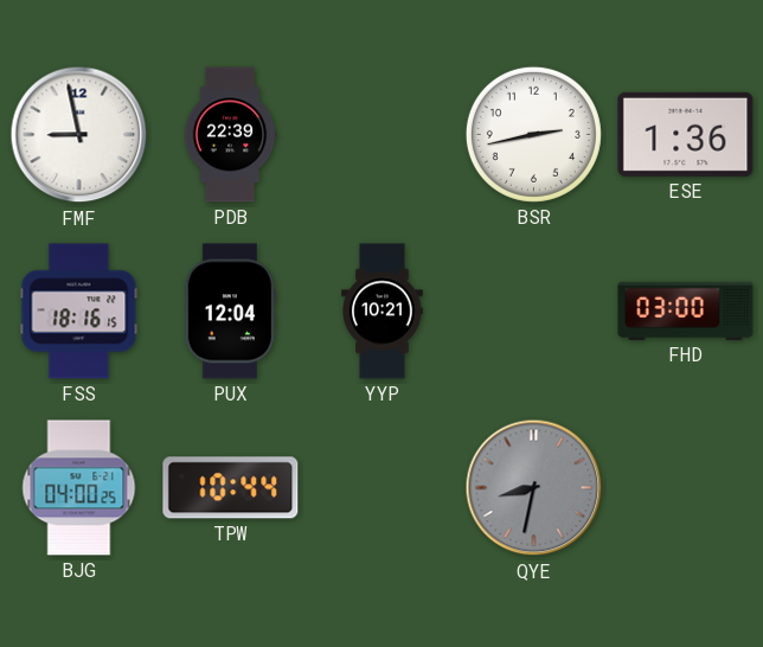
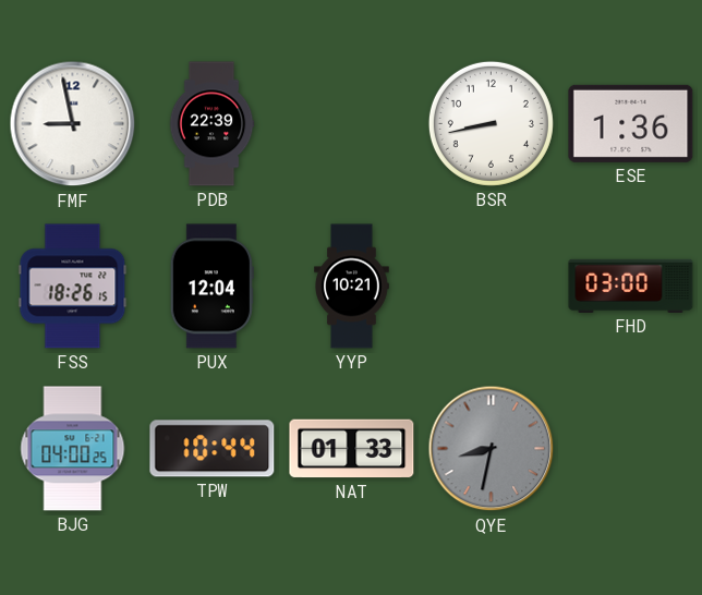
BSR: 2:43 -> 8:43 (491, 123)
FSS: 18:16 -> 18:26 (73, 287)
NAT: none -> 01:33 (352, 449)
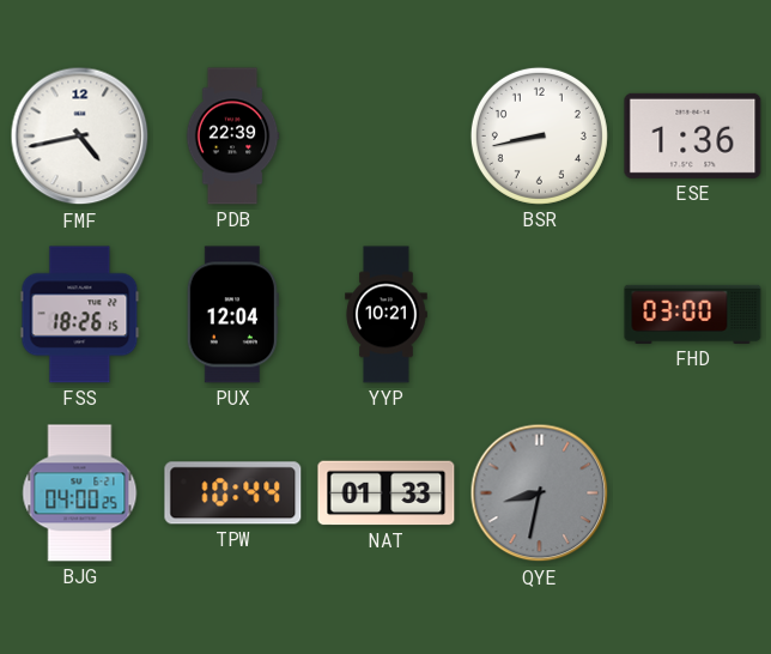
FMF: 8:58 -> 4:43 (80, 137)
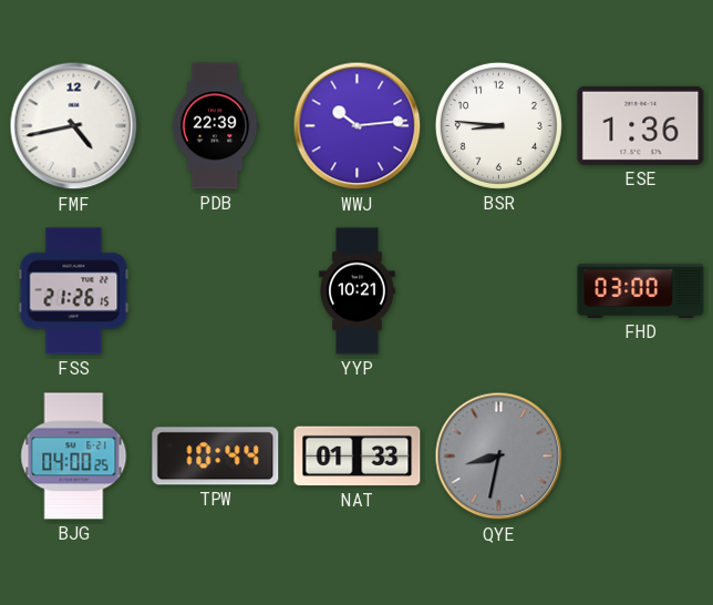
WWJ: none -> 10:14 (358, 126)
BSR: 8:43 -> 8:46 (498, 125)
FSS: 18:26 -> 21:26 (74, 291)
PUX: 12:04 -> none (232, 315)
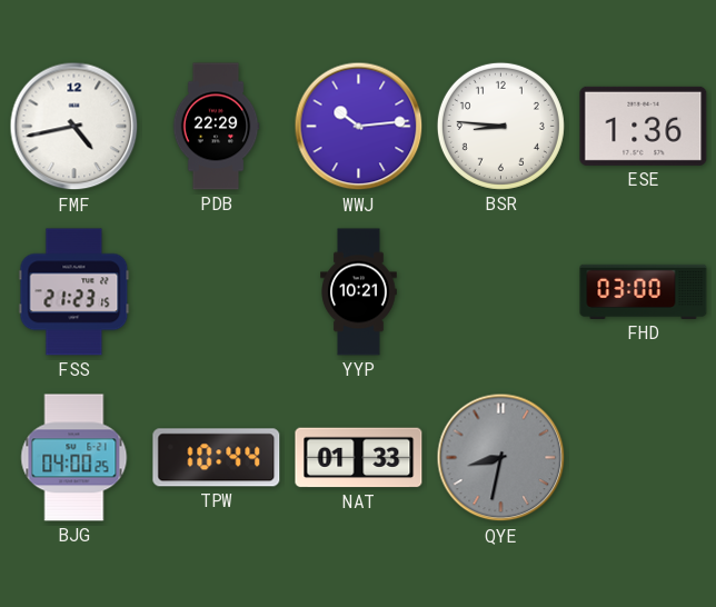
PDB: 22:39 -> 22:29 (216, 127)
FSS: 21:26 -> 21:23 (74, 292)
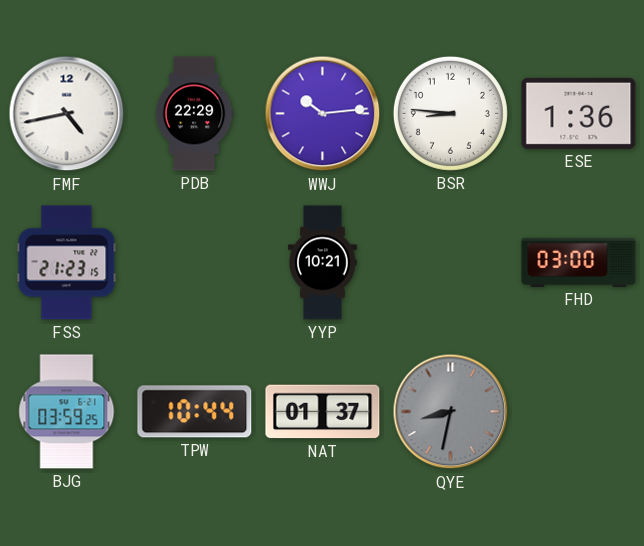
BJG: 04:00 -> 03:59 (67, 412)
NAT: 01:33 -> 01:37 (323, 412)
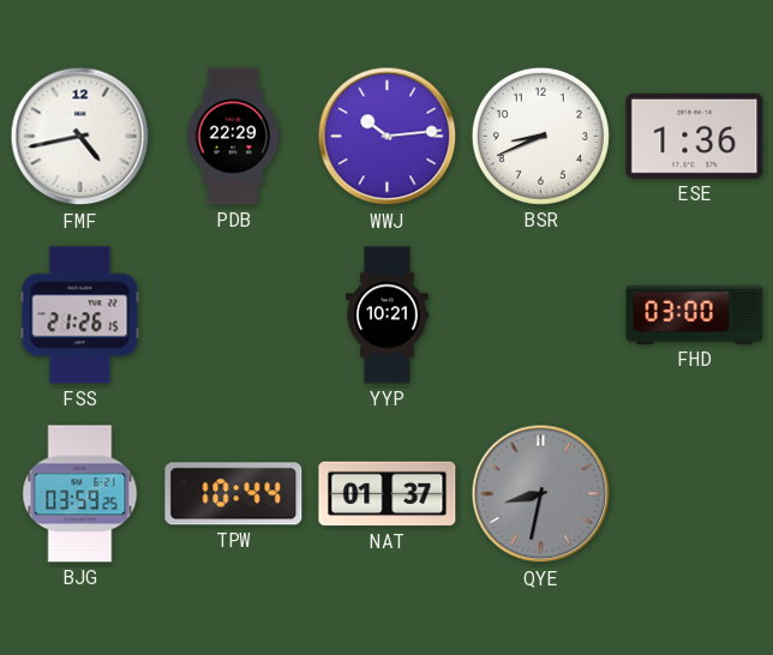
BSR: 8:46 -> 8:41 (540, 136)
FSS: 21:23 -> 21:26 (80, 316)
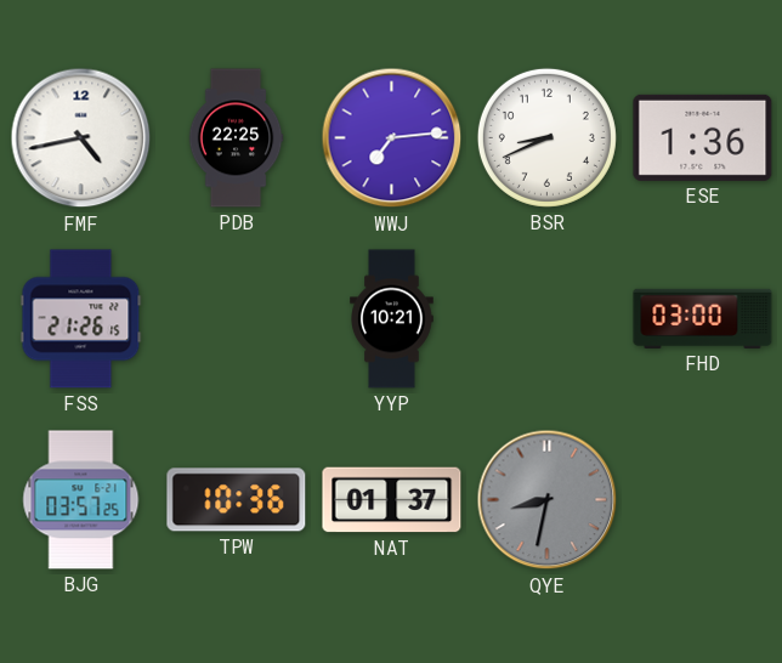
PDB: 22:29 -> 22:25 (236, 138)
WWJ: 10:14 -> 7:14 (392, 138)
BJG: 03:59 -> 03:57 (81, 500)
TPW: 10:44 -> 10:36 (237, 500)
